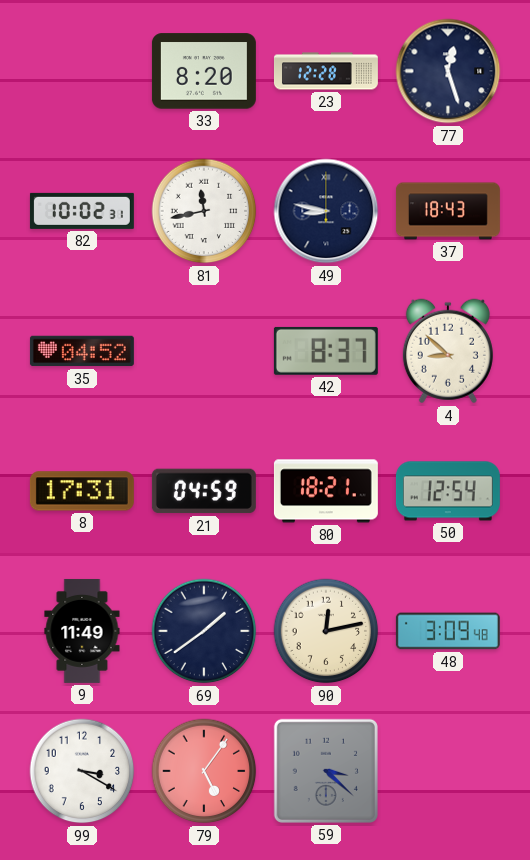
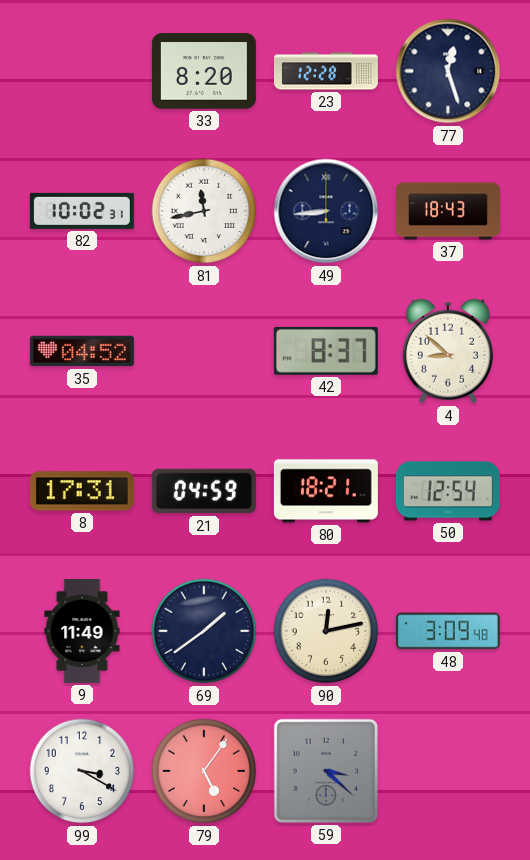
49: 8:47 -> 8:44 (326, 211)
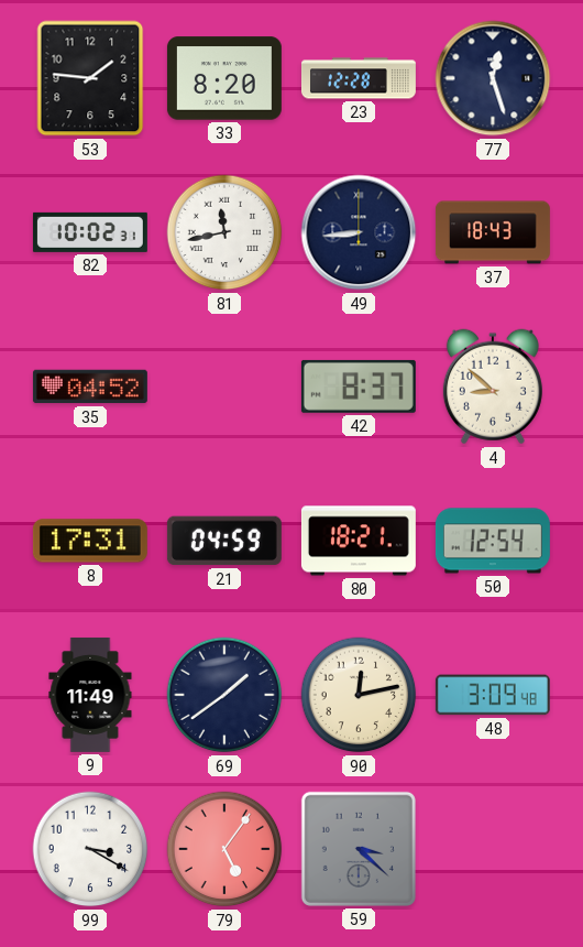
53: none -> 1:46 (90, 78)
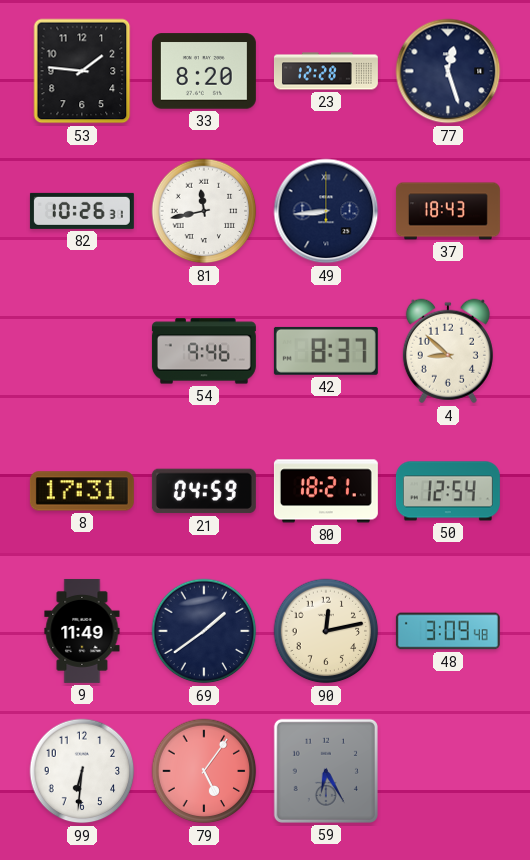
82: 10:02 -> 10:26 (82, 211)
35: 04:52 -> none (90, 387)
54: none -> 9:46 (204, 351)
99: 3:20 -> 6:31 (82, 771)
59: 3:22 -> 6:25 (326, 771)
